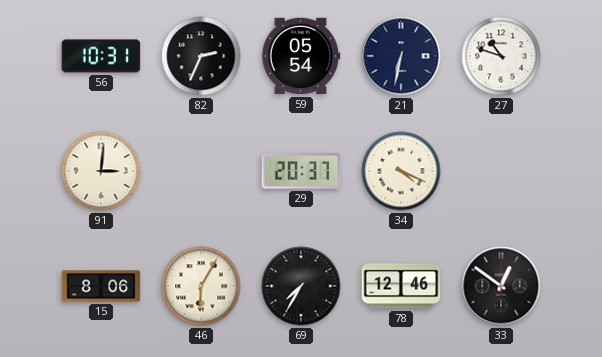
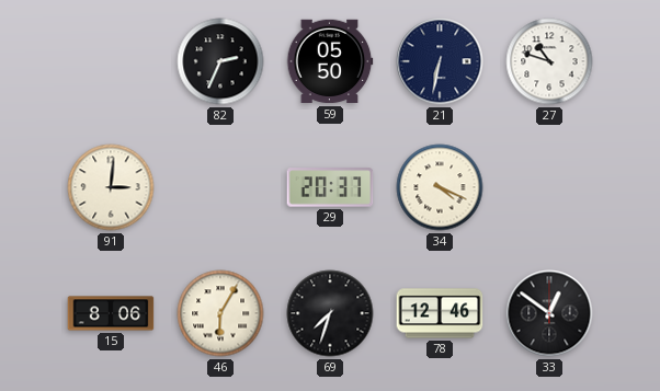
56: 10:31 -> none (101, 56)
59: 05:54 -> 05:50 (330, 61)
69: 7:35 -> 7:33 (330, 313)
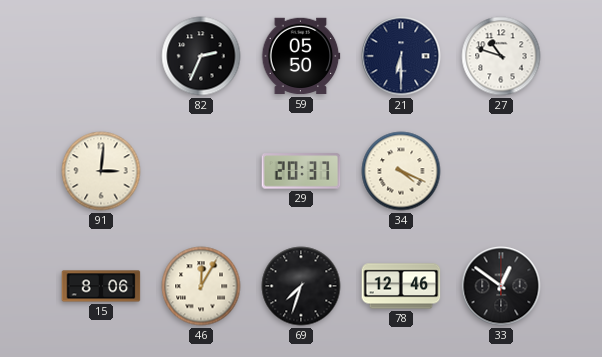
21: 6:32 -> 6:30 (401, 56)
46: 6:05 -> 12:05 (201, 286)
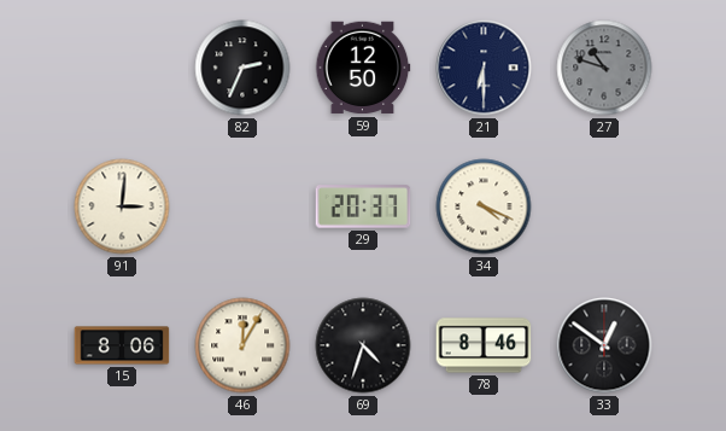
59: 05:50 -> 12:50 (363, 68)
27 dial: white -> grey (604, 68)
69: 7:33 -> 4:33 (363, 345)
78: 12:46 -> 8:46 (484, 345)
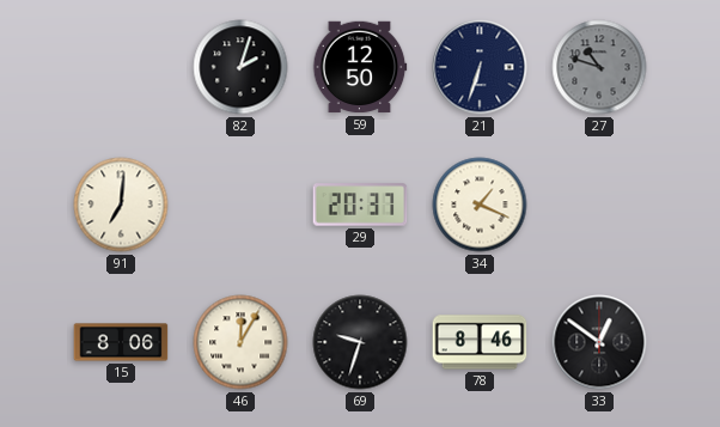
82: 2:34 -> 2:03 (240, 67)
21: 6:30 -> 6:33 (480, 67)
91: 3:01 -> 7:01 (121, 205)
34: 4:19 -> 1:19 (480, 205)
69: 4:33 -> 9:33 (360, 342)
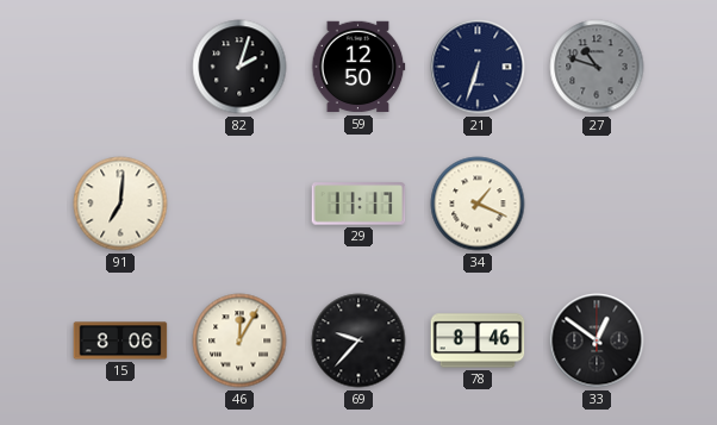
29: 20:37 -> 11:17 (358, 204)
69: 9:33 -> 9:37 (358, 340)
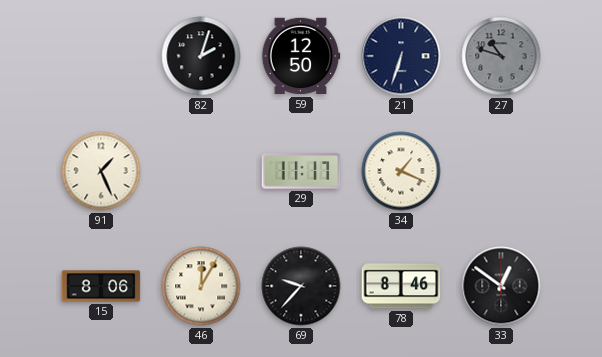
91: 7:01 -> 1:26 (101, 171)
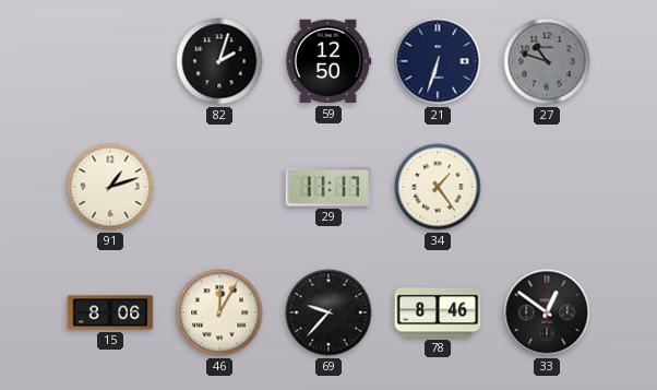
91: 1:26 -> 1:12 (110, 187)
34: 1:19 -> 1:24 (438, 187)
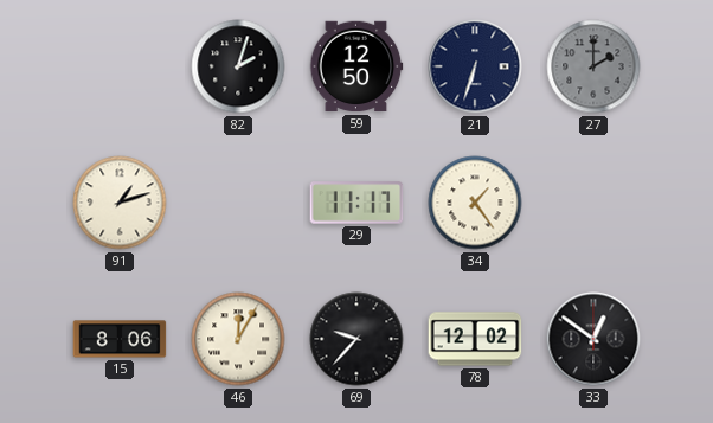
27: 10:48 -> 2:00 (593, 66)
78: 8:46 -> 12:02 (475, 339)
